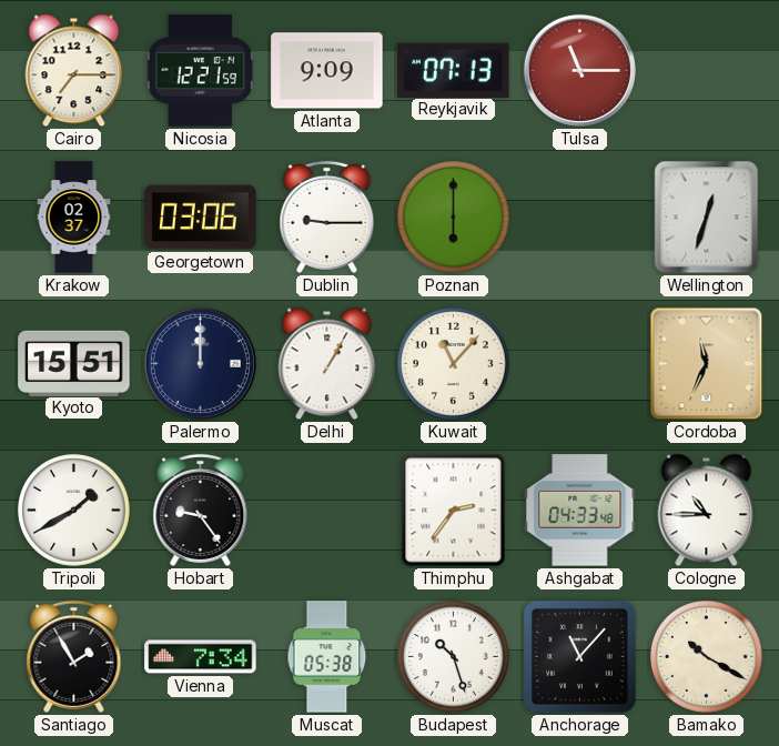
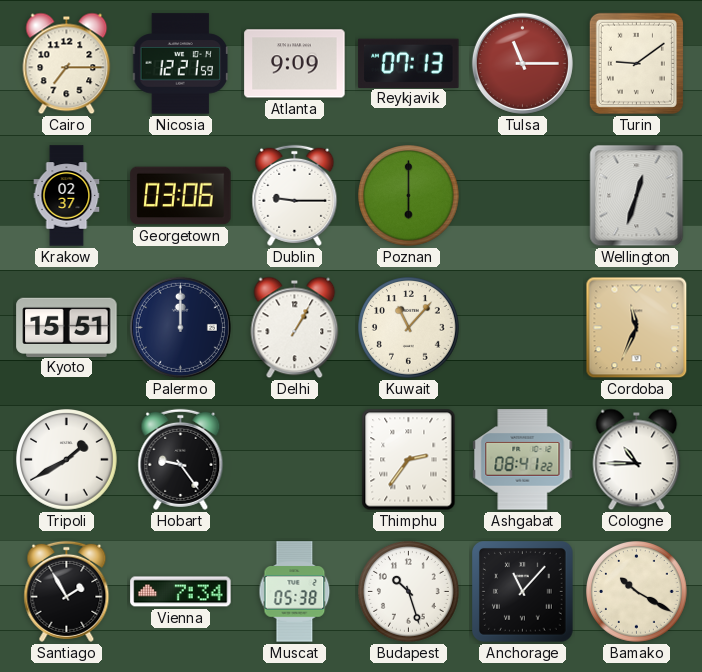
Turin: none -> 9:09 (636, 63)
Ashgabat: 04:33 -> 08:41 (523, 460)
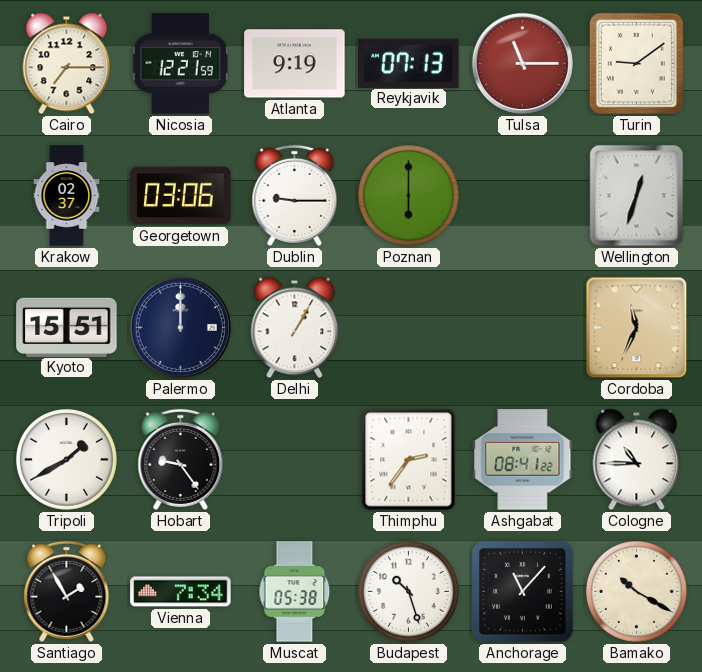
Atlanta: 9:09 -> 9:19 (295, 64)
Kuwait: 11:07 -> none (409, 328)
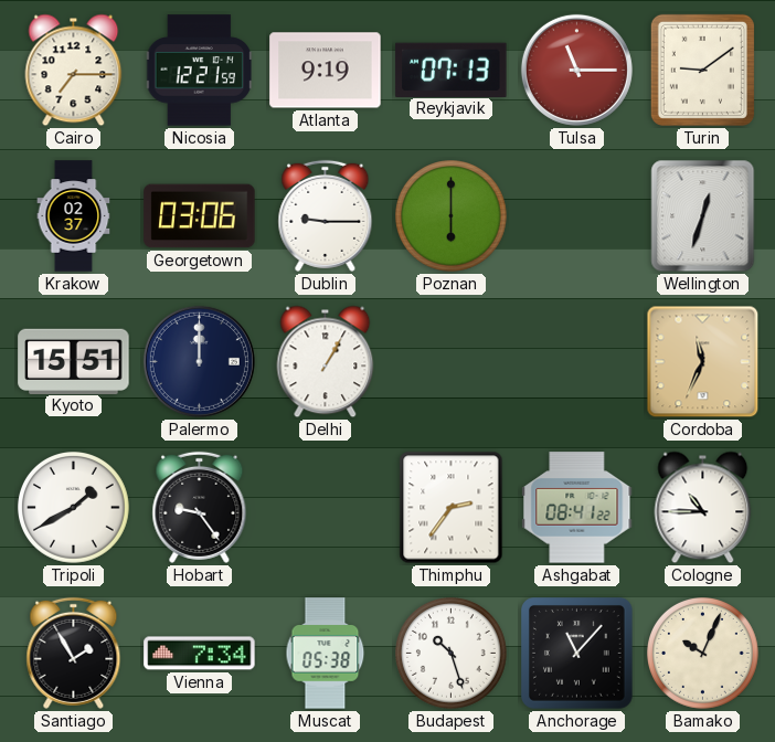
Bamako: 10:20 -> 10:04 (703, 654)
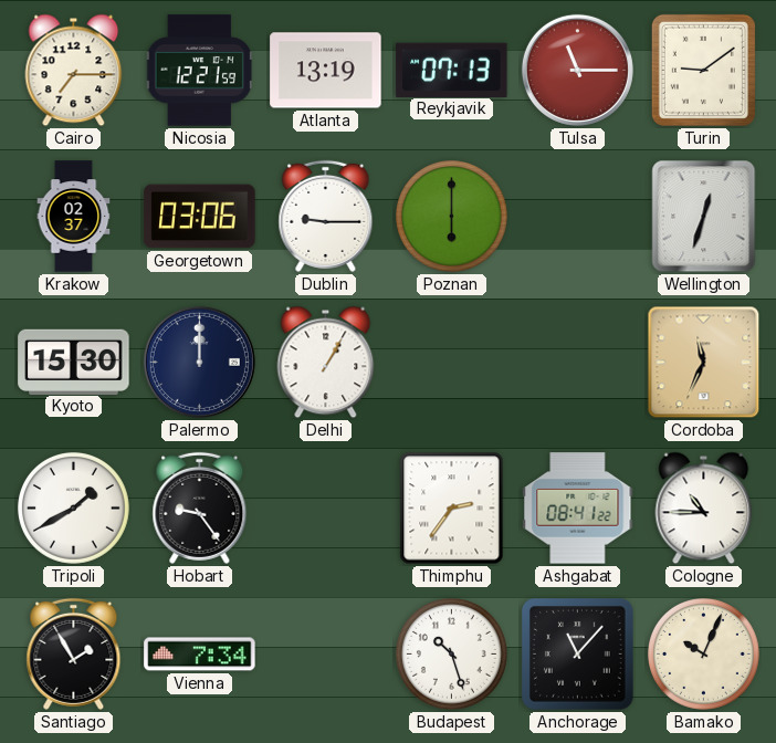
Atlanta: 9:19 -> 13:19 (326, 71)
Kyoto: 15:51 -> 15:30 (74, 362)
Muscat: 05:38 -> none (326, 654)
